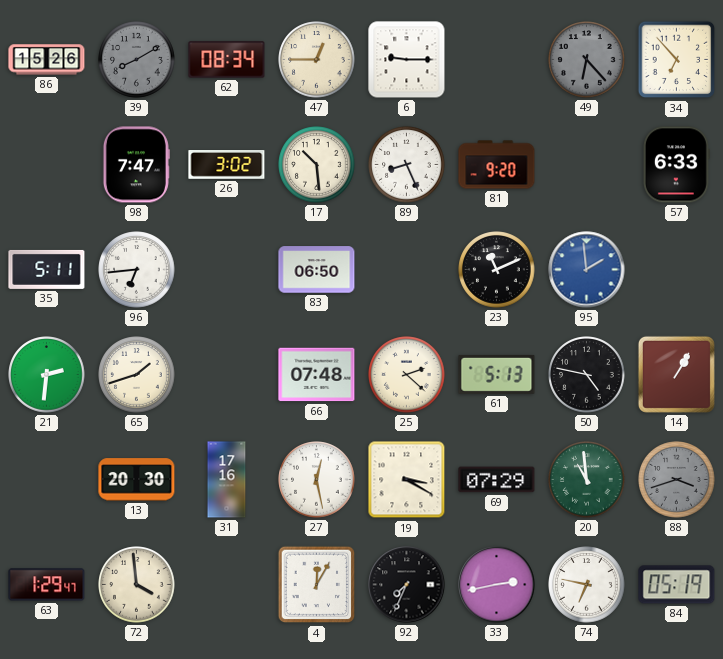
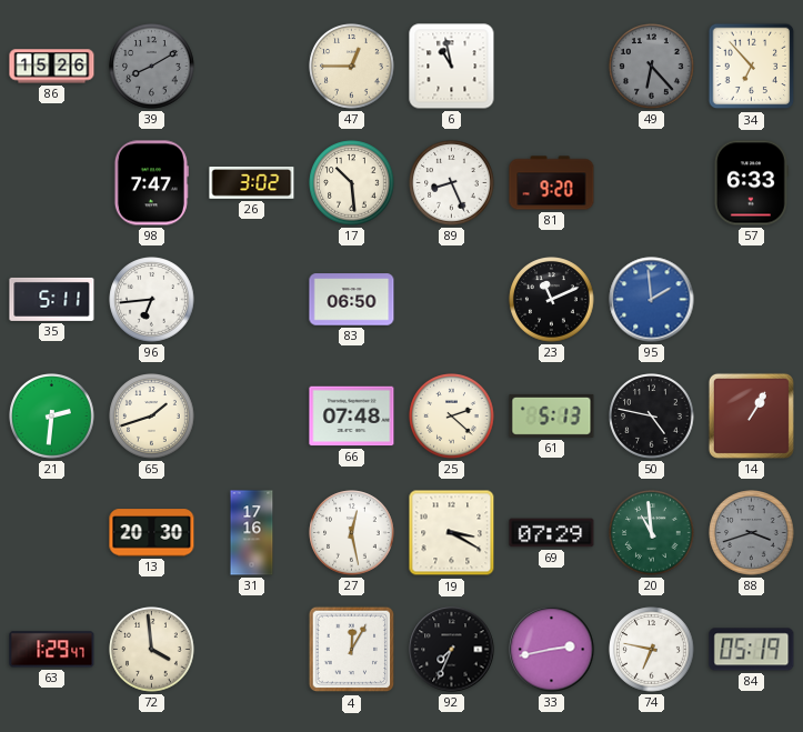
62: 08:34 -> none (227, 60)
6: 9:15 -> 10:58 (452, 67)
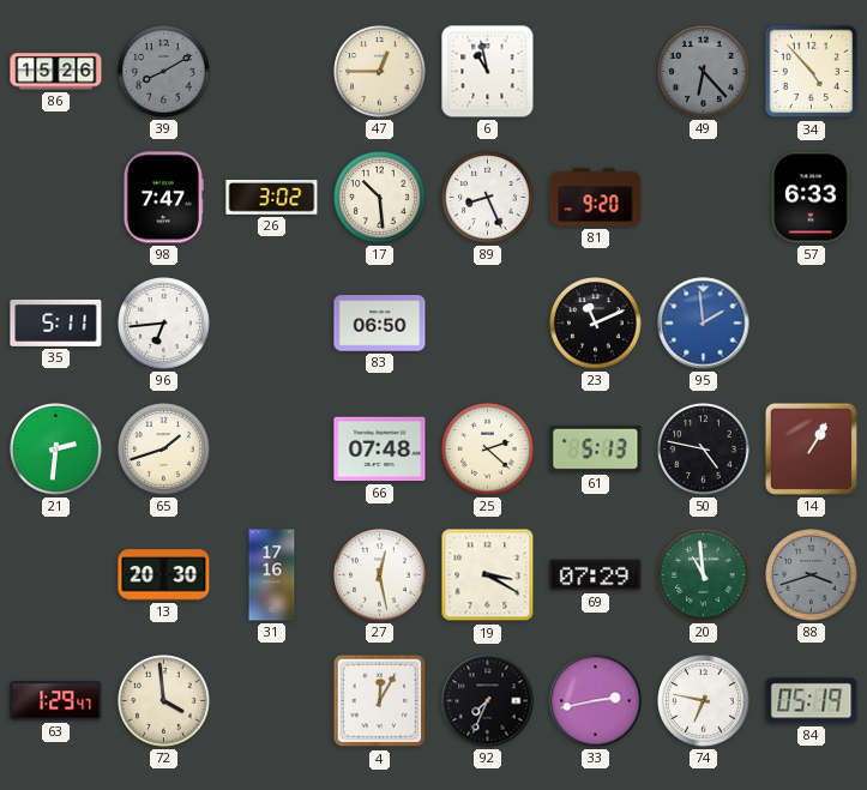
34: 6:53 -> 4:53 (812, 72)
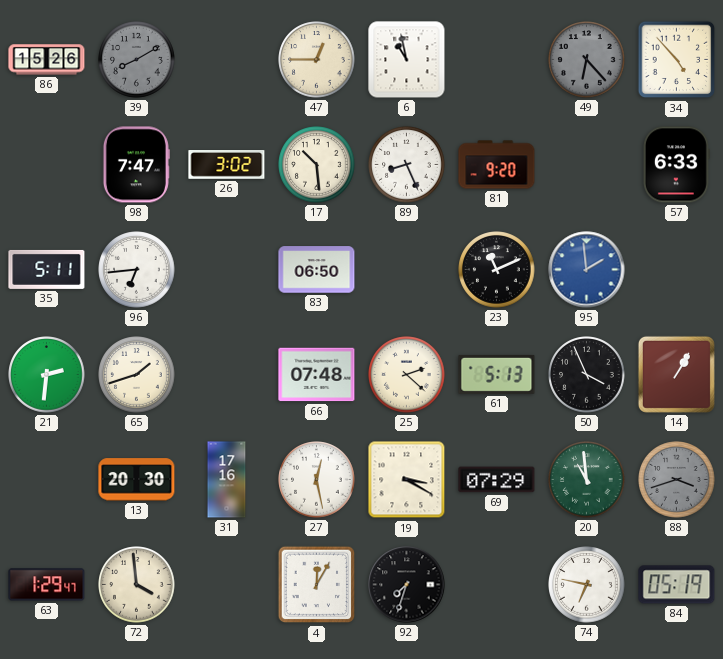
50: 4:47 -> 3:56 (587, 375)
92: 7:34 -> 7:33 (407, 585)
33: 2:43 -> none (596, 701)
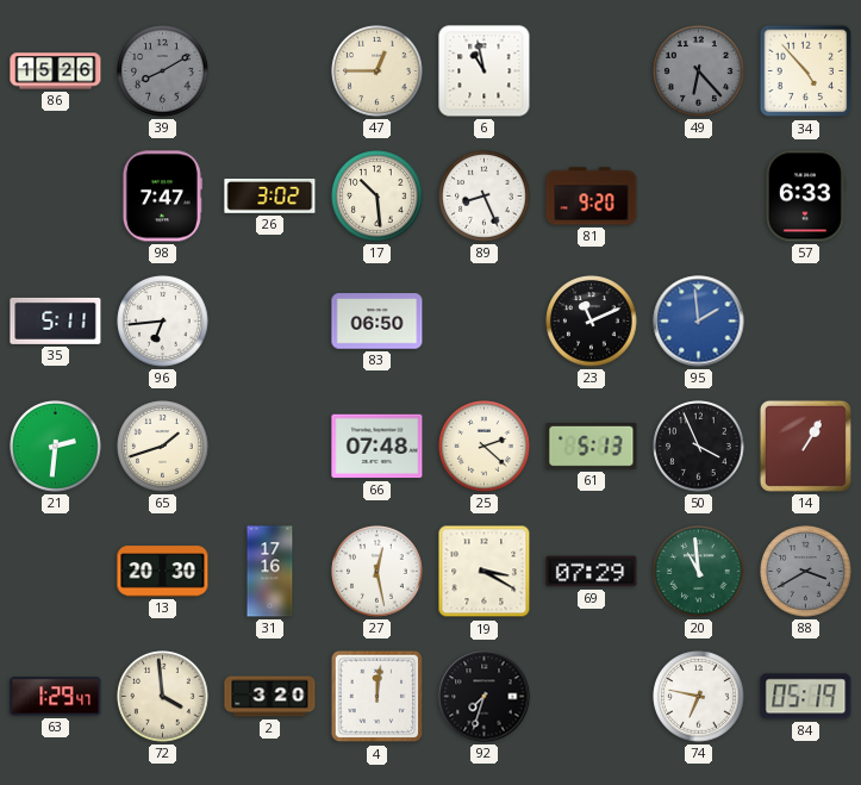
88: 3:42 -> 3:40 (806, 572)
2: none -> 3:20 (270, 697)
4: 12:05 -> 12:01 (378, 697)
